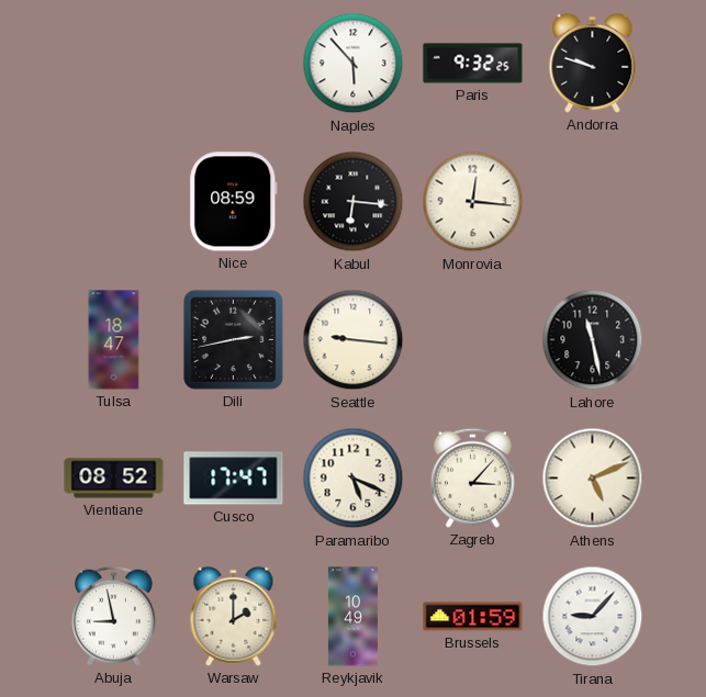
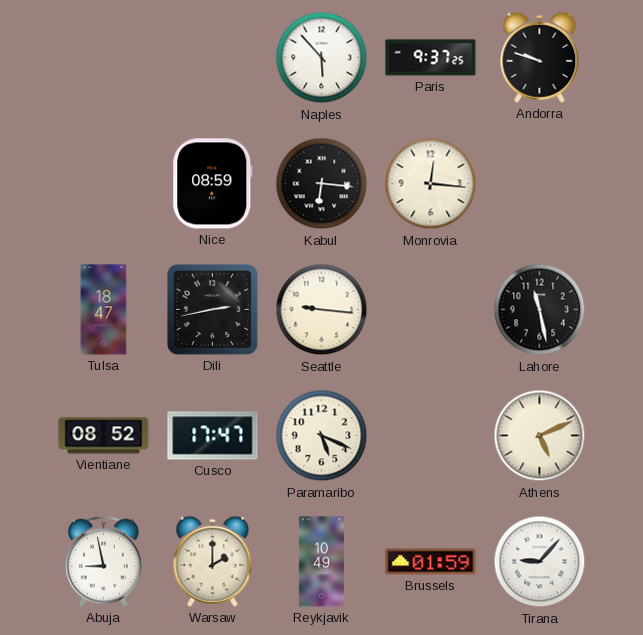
Paris: 9:32 -> 9:37 (431, 58)
Zagreb: 3:07 -> none (472, 477)
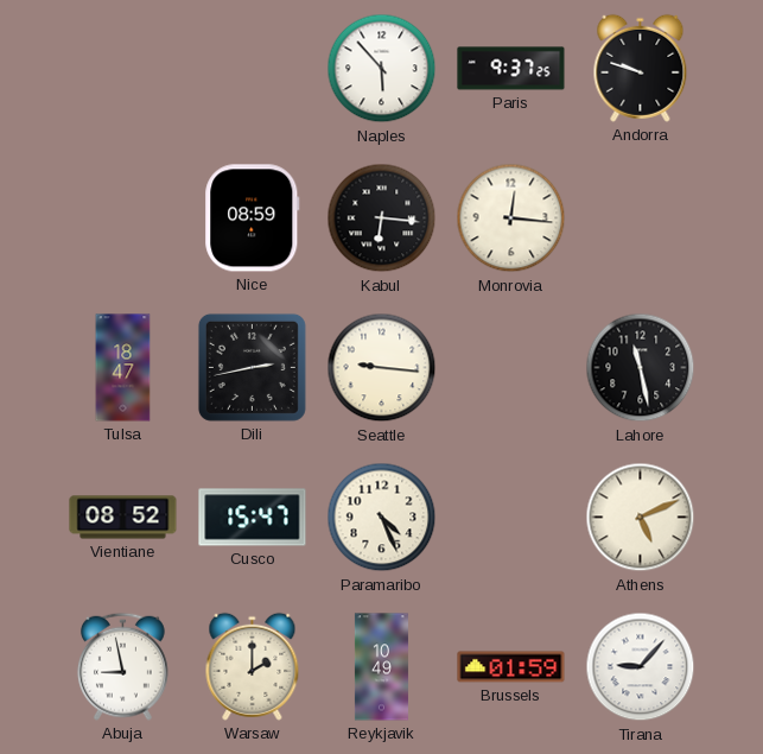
Cusco: 17:47 -> 15:47 (253, 518)
Paramaribo: 5:19 -> 4:26 (382, 518)
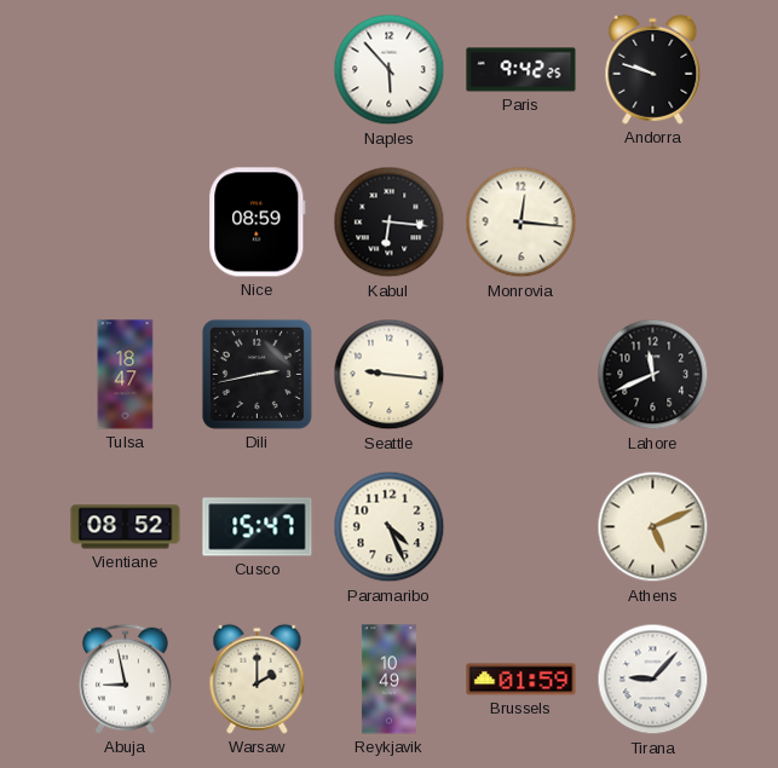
Paris: 9:37 -> 9:42 (521, 70)
Lahore: 11:28 -> 11:41 (653, 375)
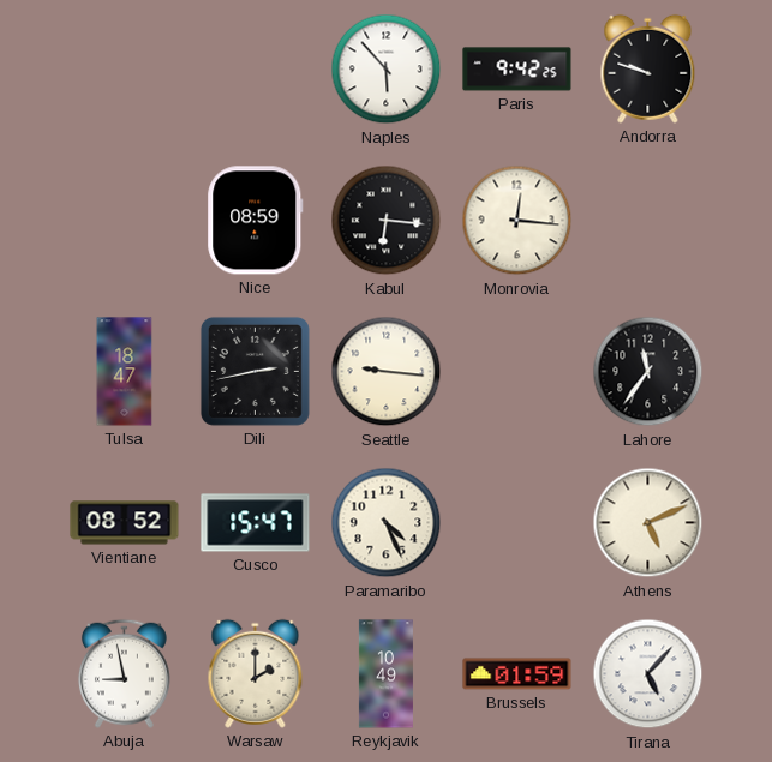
Lahore: 11:41 -> 11:36 (648, 372)
Tirana: 9:07 -> 5:07 (648, 674)
